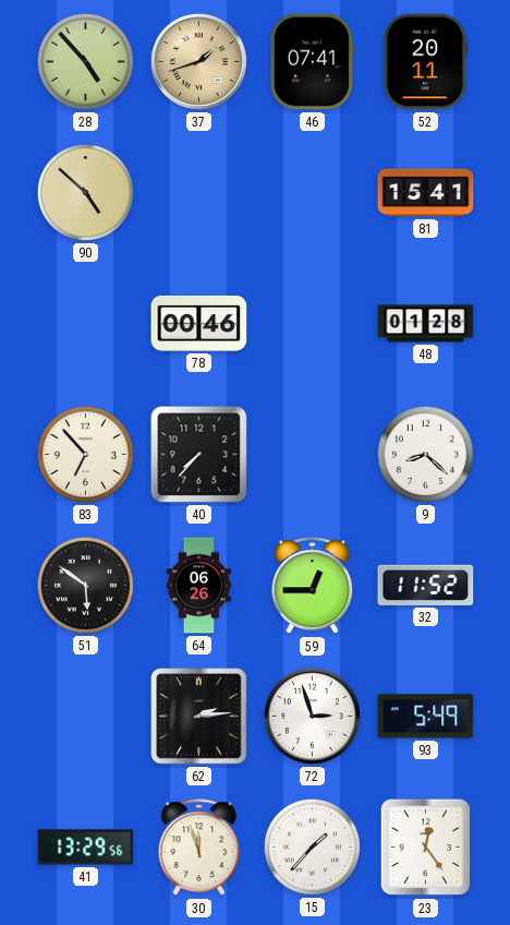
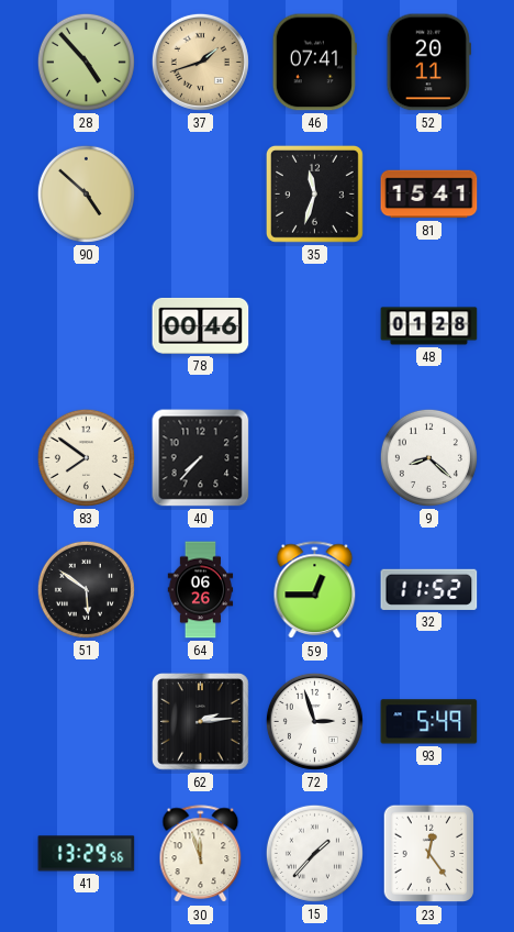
35: none -> 11:33 (314, 193)
83: 6:53 -> 7:51 (86, 457)
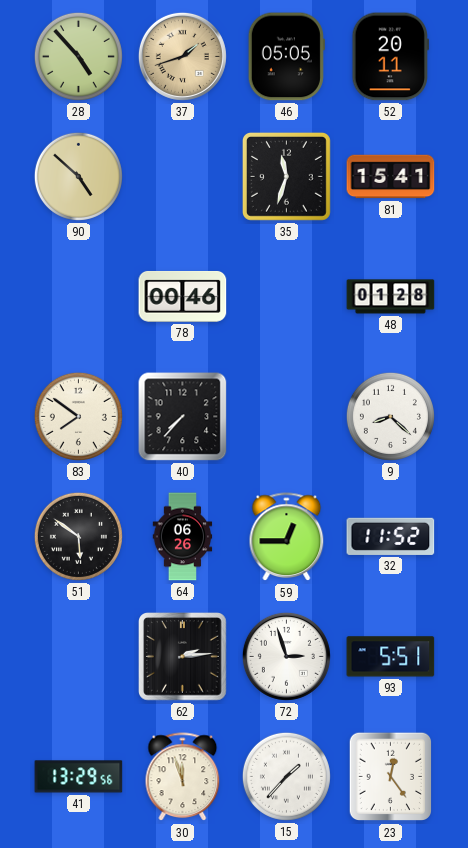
46: 07:41 -> 05:05 (286, 57)
93: 5:49 -> 5:51 (391, 657)
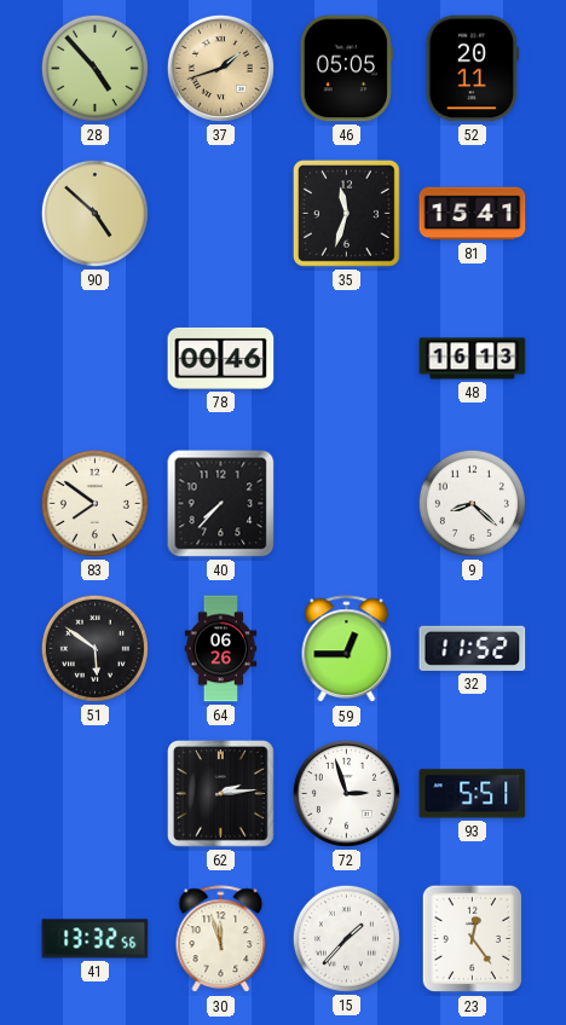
48: 01:28 -> 16:13 (473, 359)
41: 13:29 -> 13:32 (96, 939)
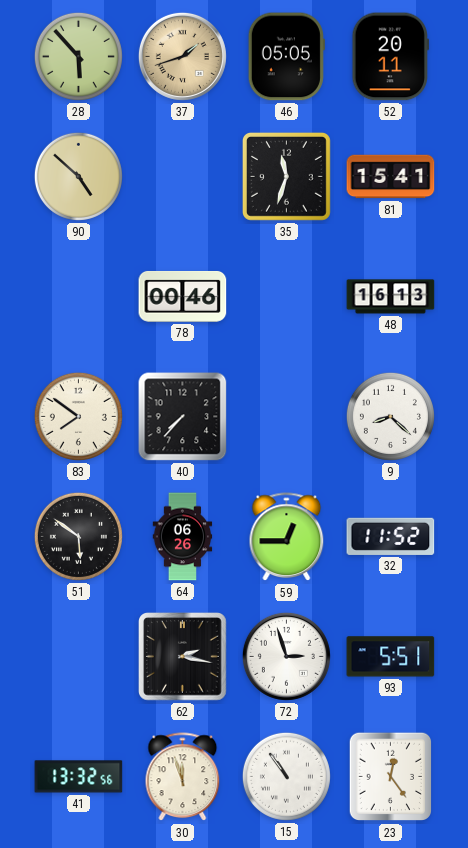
28: 4:53 -> 5:53 (78, 56)
62: 2:14 -> 2:17 (183, 657)
15: 1:37 -> 10:54 (286, 776)
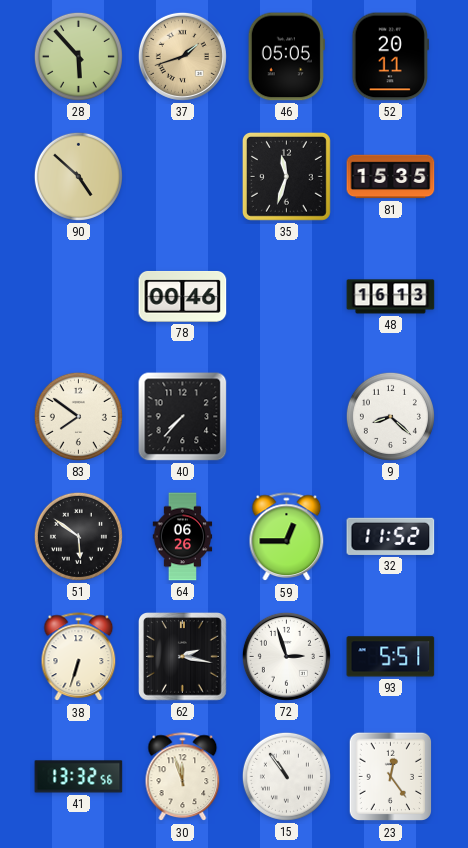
81: 15:41 -> 15:35 (391, 177)
38: none -> 6:33 (79, 657)
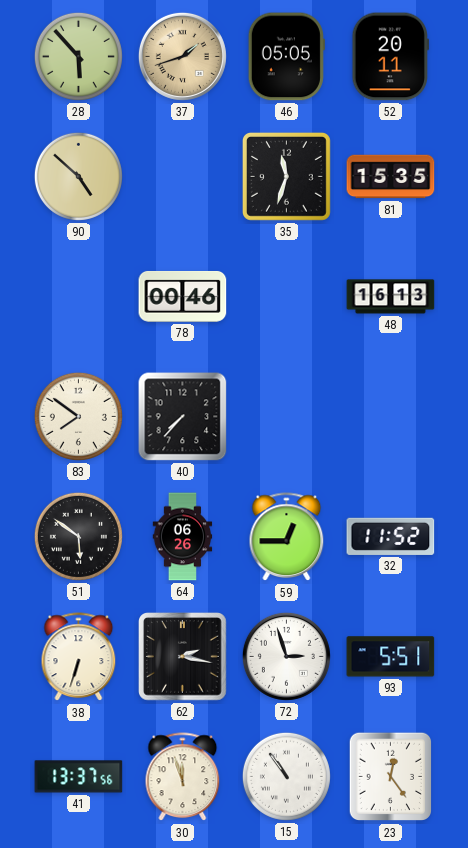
9: 8:22 -> none (390, 416)
41: 13:32 -> 13:37 (79, 777)
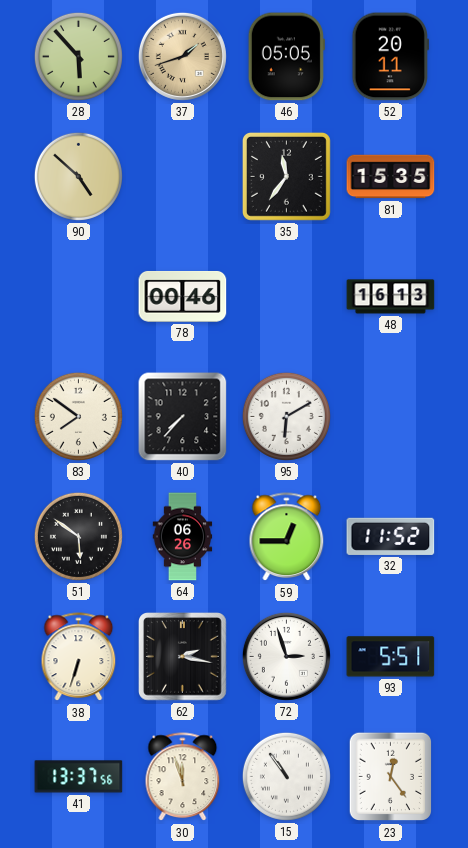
35: 11:33 -> 11:36 (286, 176)
95: none -> 6:10 (286, 416)
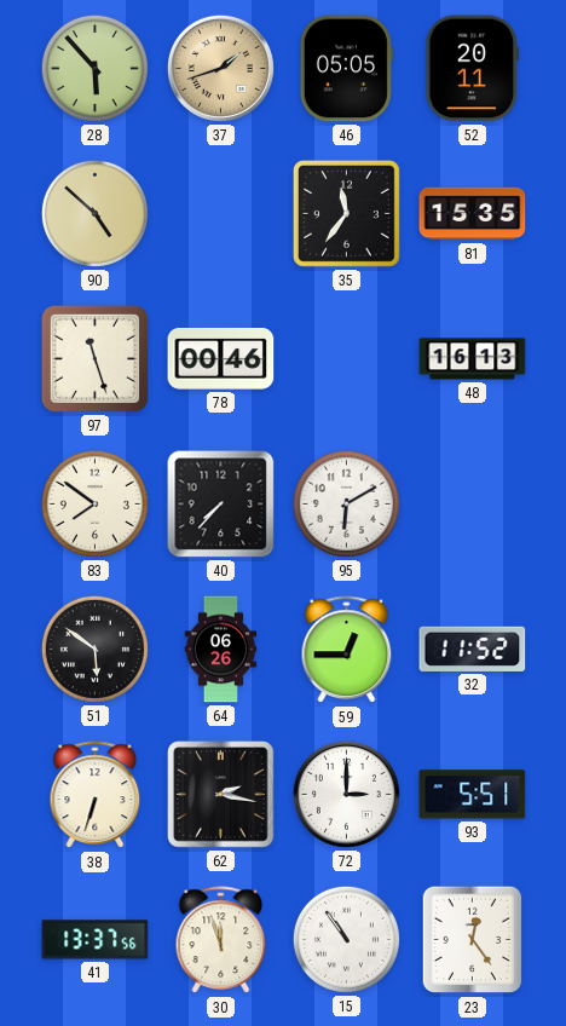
97: none -> 11:27 (94, 358)
72: 2:57 -> 3:00 (346, 794)
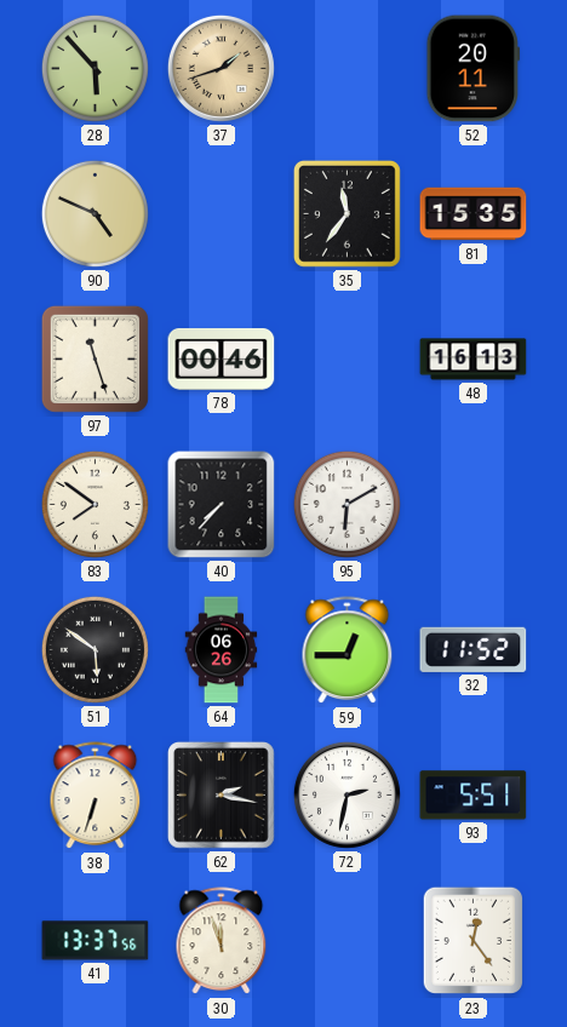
46: 05:05 -> none (346, 69)
90: 4:52 -> 4:49 (94, 213)
72: 3:00 -> 2:32 (346, 794)
15: 10:54 -> none (346, 939)
